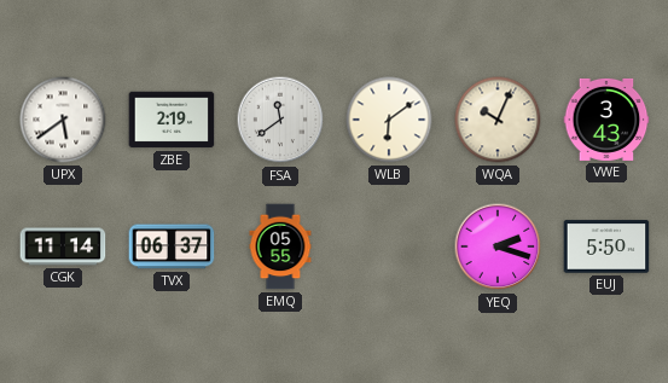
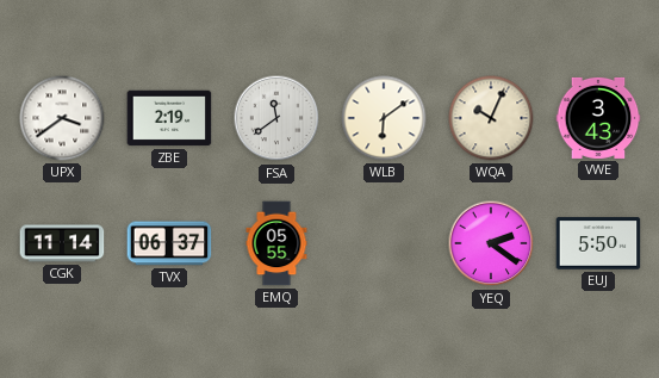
UPX: 5:39 -> 3:39 (62, 118)
YEQ: 2:18 -> 2:21 (491, 243)
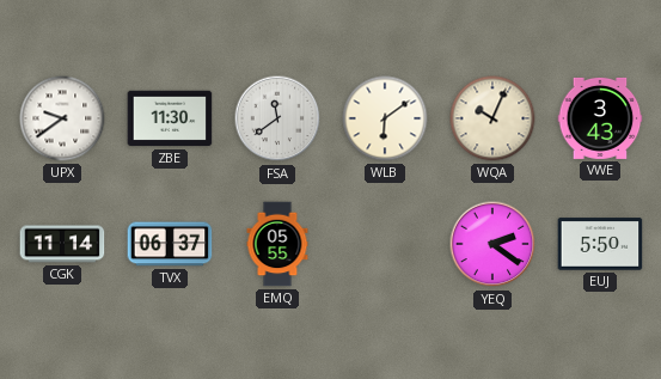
UPX: 3:39 -> 9:39 (62, 118)
ZBE: 2:19 -> 11:30 (170, 118)
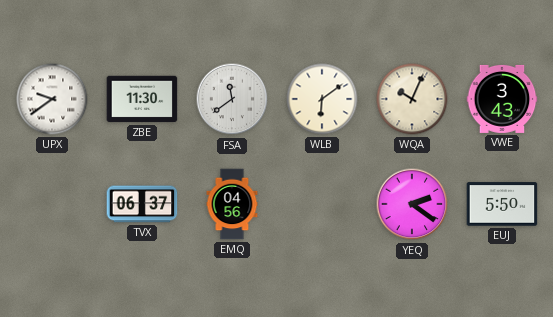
CGK: 11:14 -> none (62, 244)
EMQ: 05:55 -> 04:56 (232, 204)
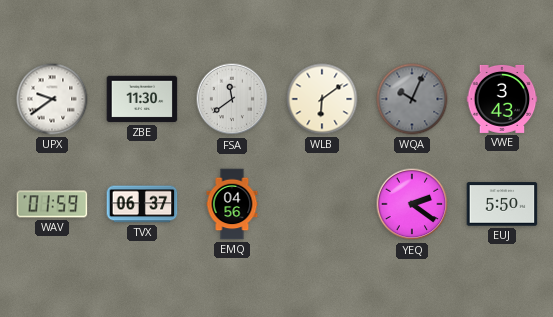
WQA dial: cream -> grey (412, 99)
WAV: none -> 01:59 (52, 204)
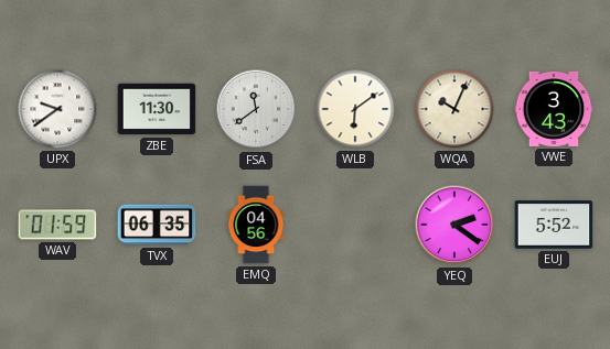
WQA dial: grey -> cream (454, 109)
TVX: 06:37 -> 06:35 (157, 225)
EUJ: 5:50 -> 5:52 (554, 225)
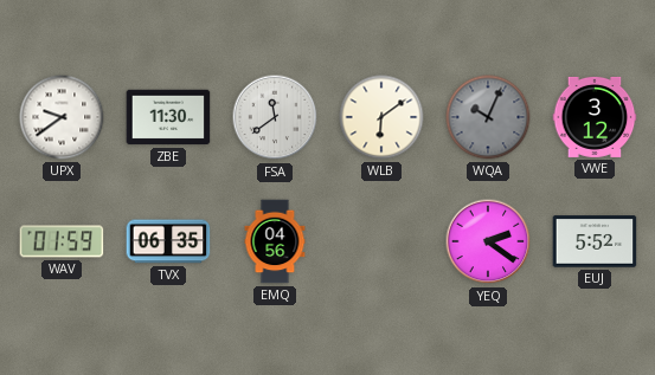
WQA dial: cream -> grey (488, 117)
VWE: 3:43 -> 3:12 (595, 117)
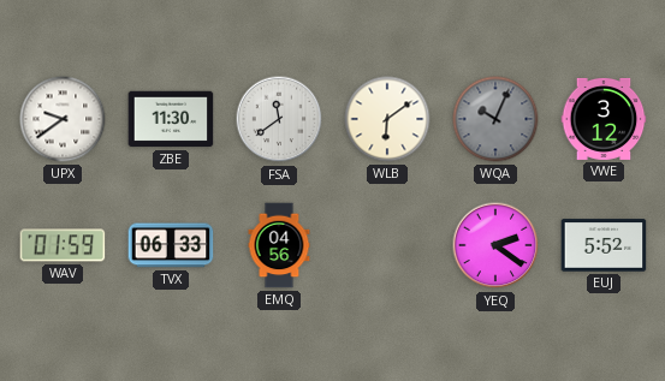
TVX: 06:35 -> 06:33 (171, 245)
